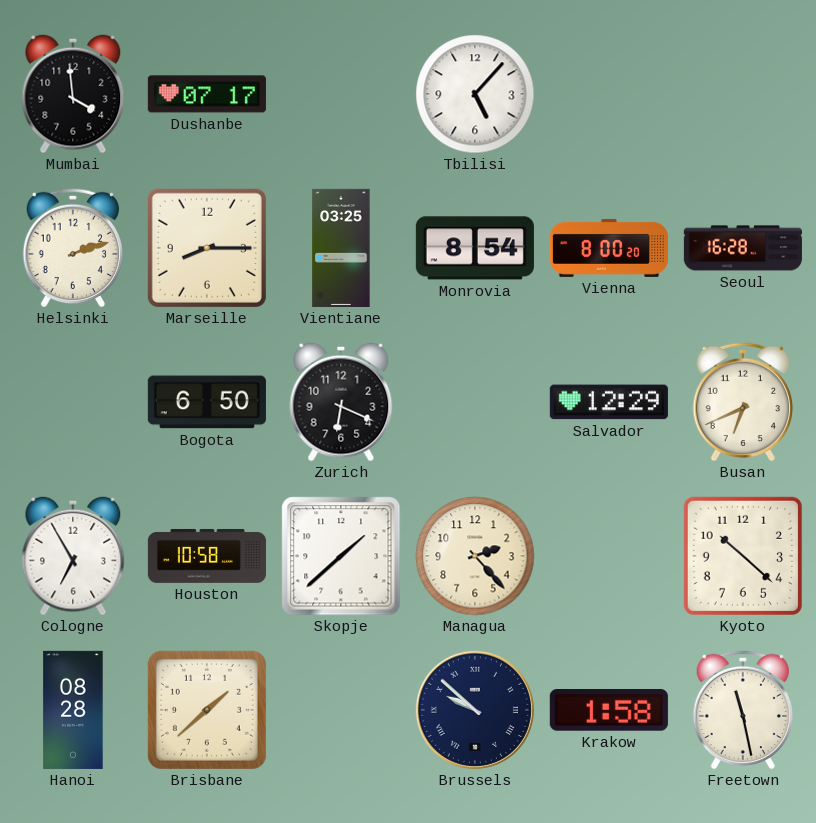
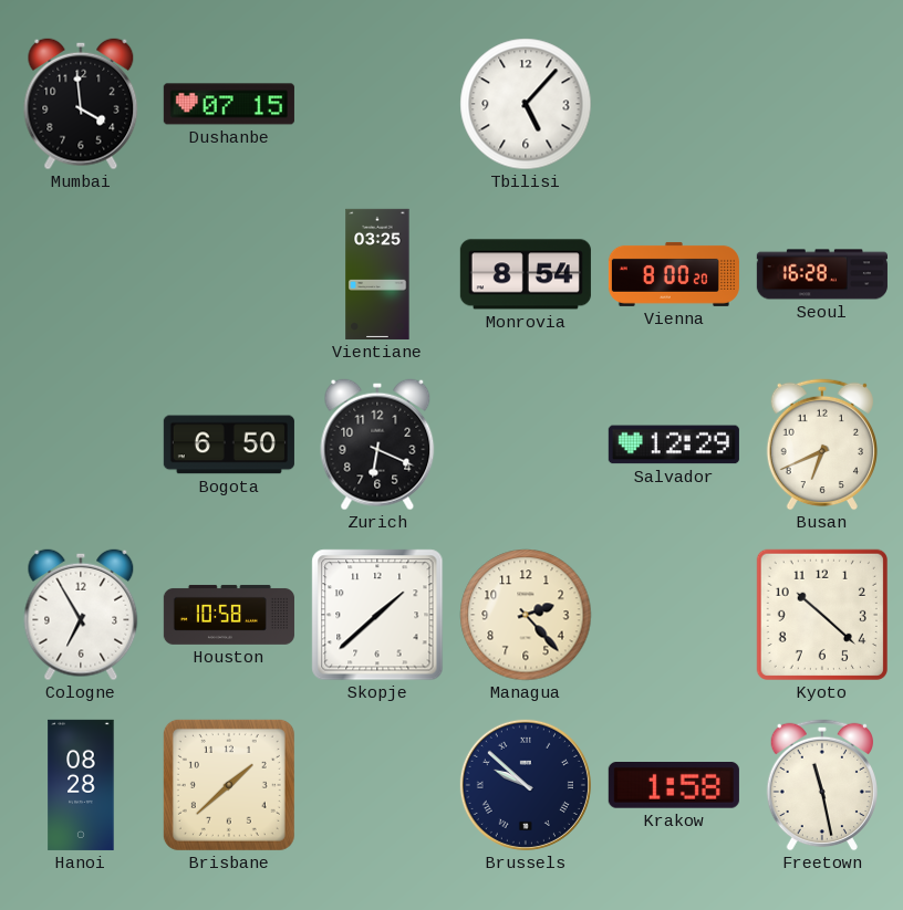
Dushanbe: 07:17 -> 07:15 (229, 104)
Helsinki: 2:12 -> none (72, 248)
Marseille: 8:15 -> none (207, 248)
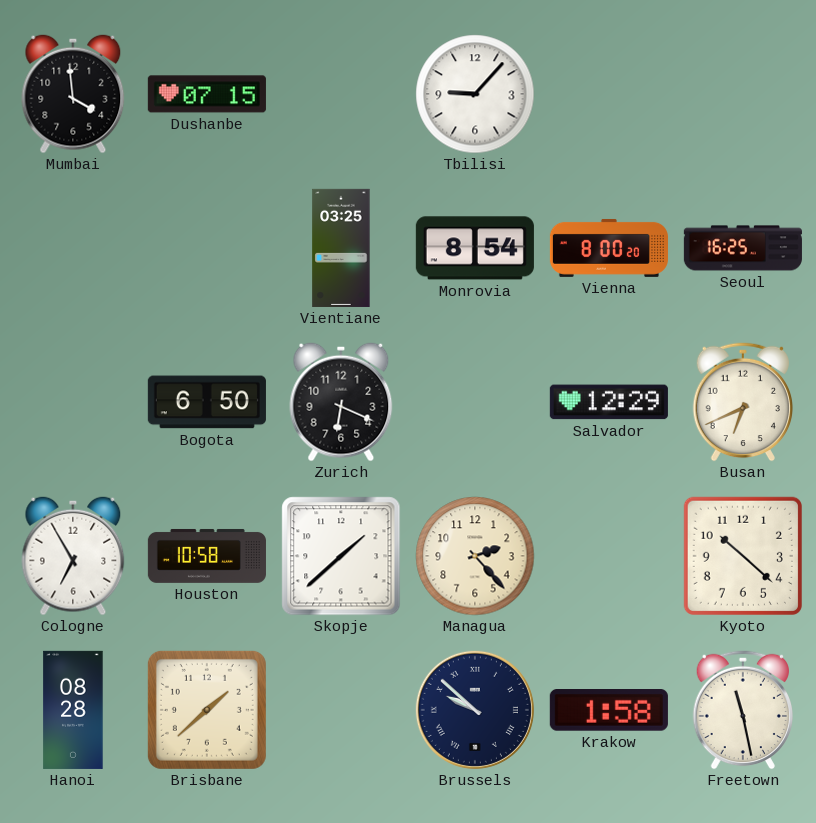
Tbilisi: 5:07 -> 9:07 (475, 94)
Seoul: 16:28 -> 16:25 (743, 248)
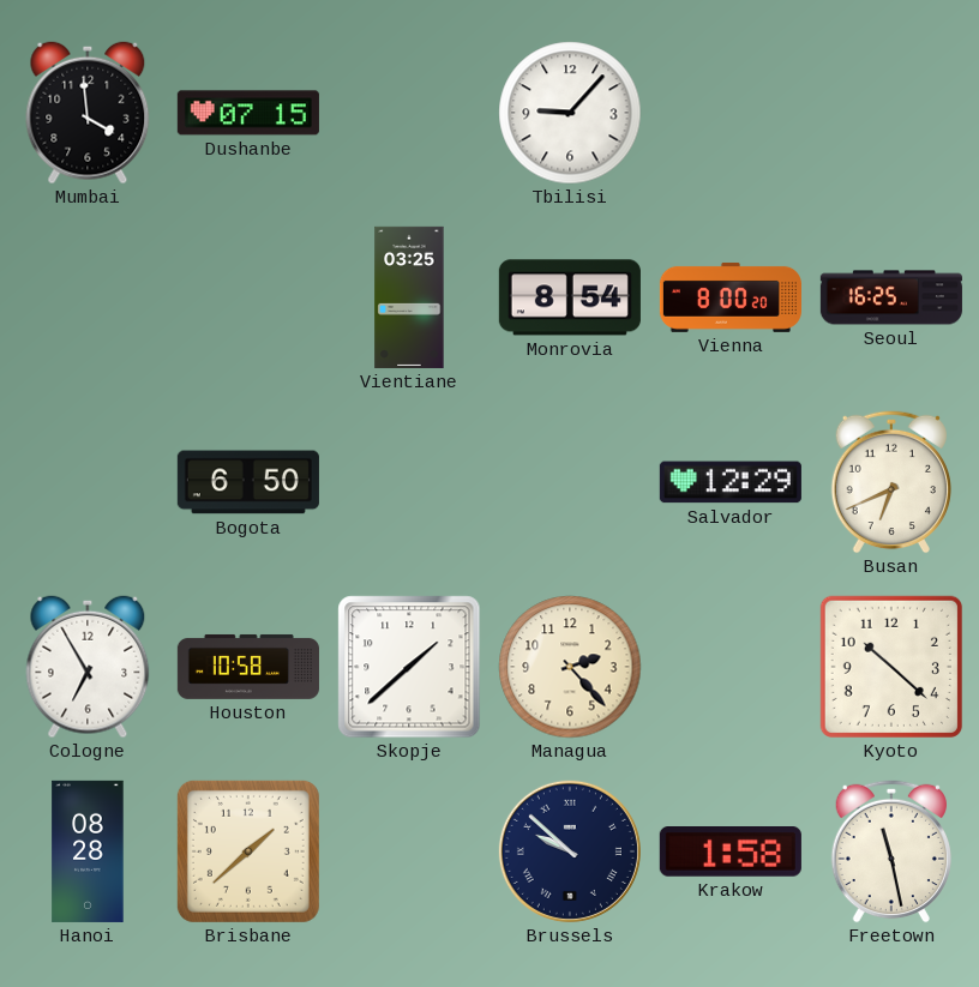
Zurich: 6:19 -> none (341, 402)
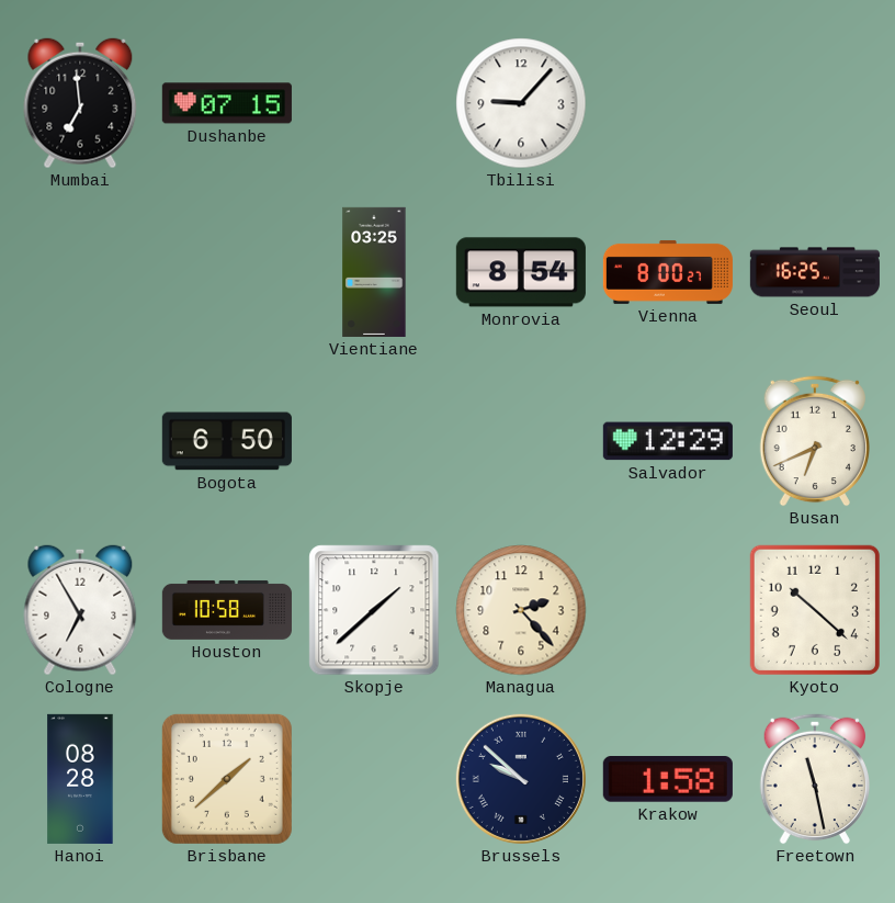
Mumbai: 3:59 -> 6:59 (80, 103)
Vienna: 8:00:20 -> 8:00:27 (668, 272)
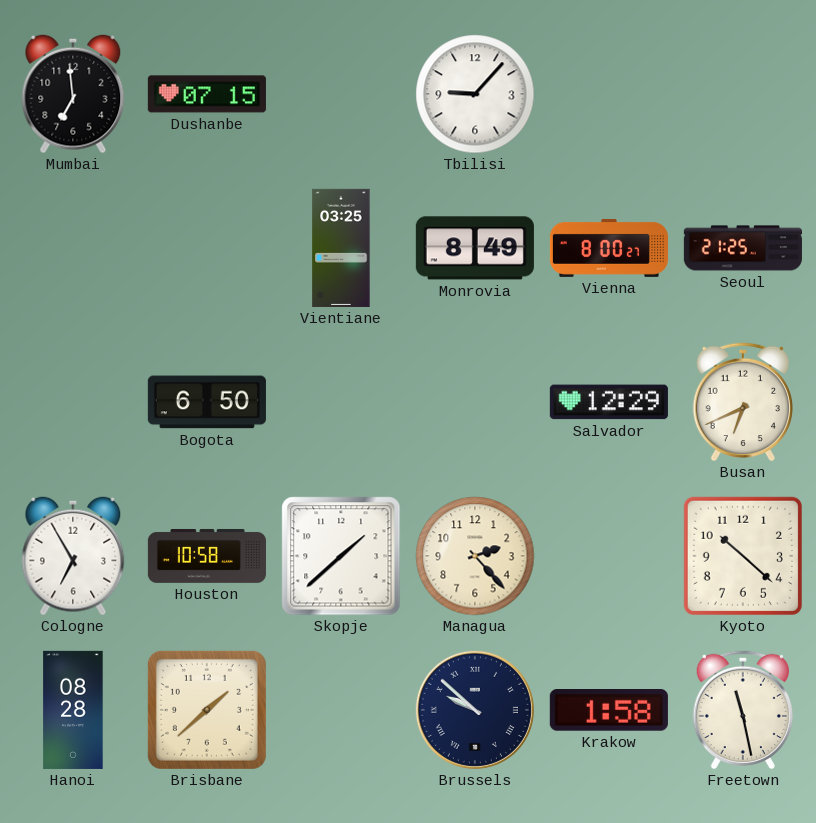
Monrovia: 8:54 -> 8:49 (475, 248)
Seoul: 16:25 -> 21:25 (743, 248)
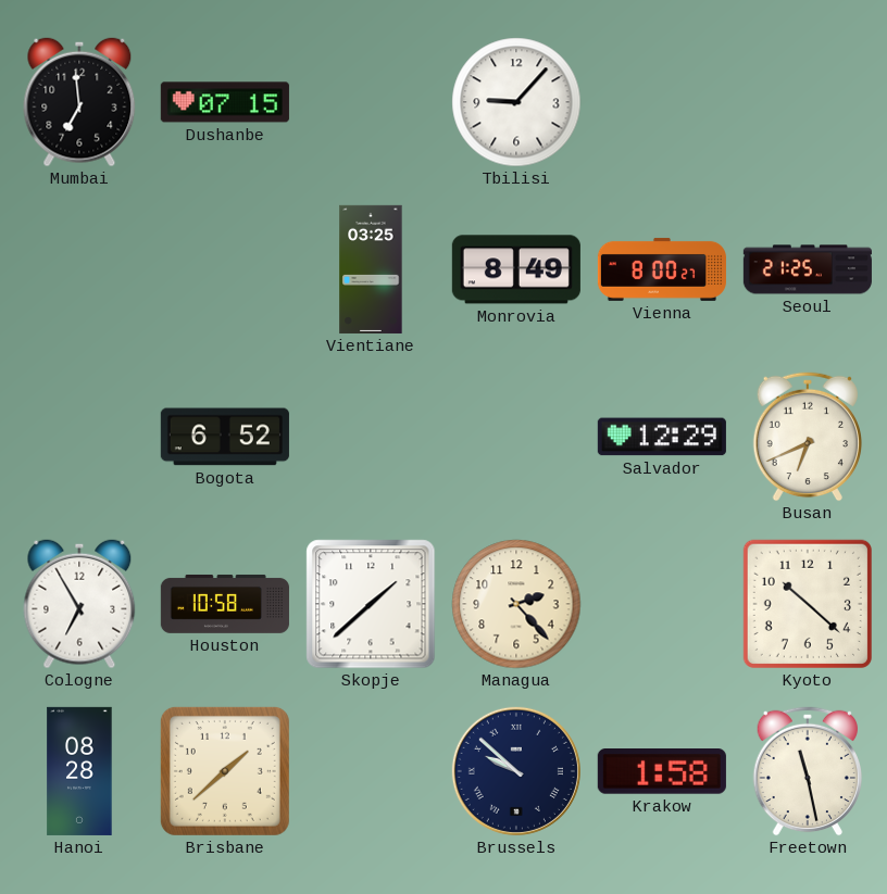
Bogota: 6:50 -> 6:52 (225, 437)
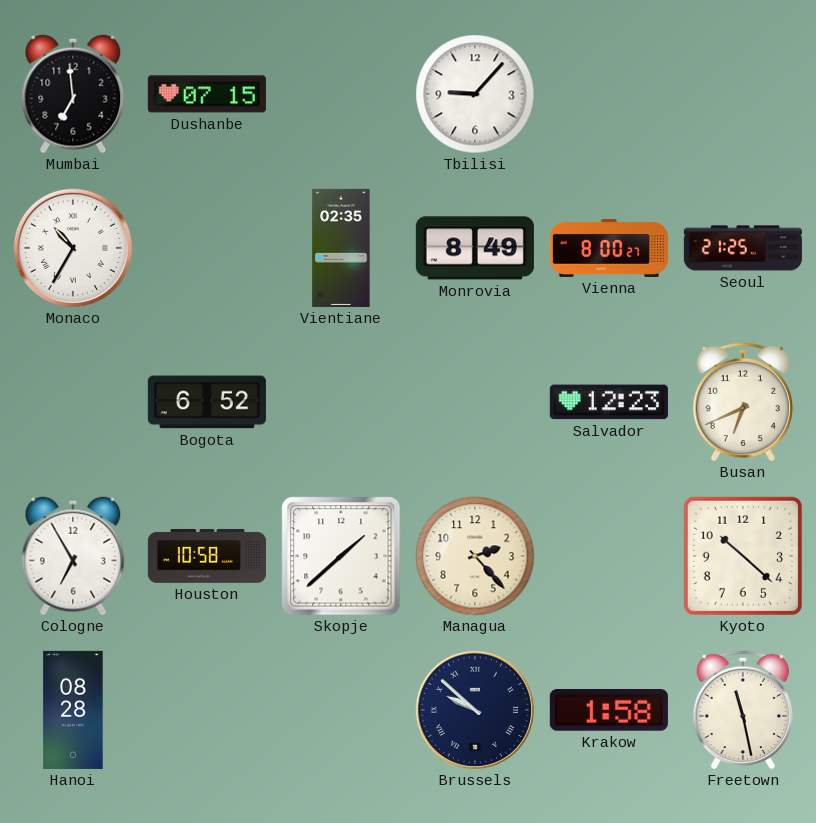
Monaco: none -> 10:35 (73, 248)
Vientiane: 03:25 -> 02:35 (341, 248)
Salvador: 12:29 -> 12:23 (609, 402)
Brisbane: 1:38 -> none (225, 771)
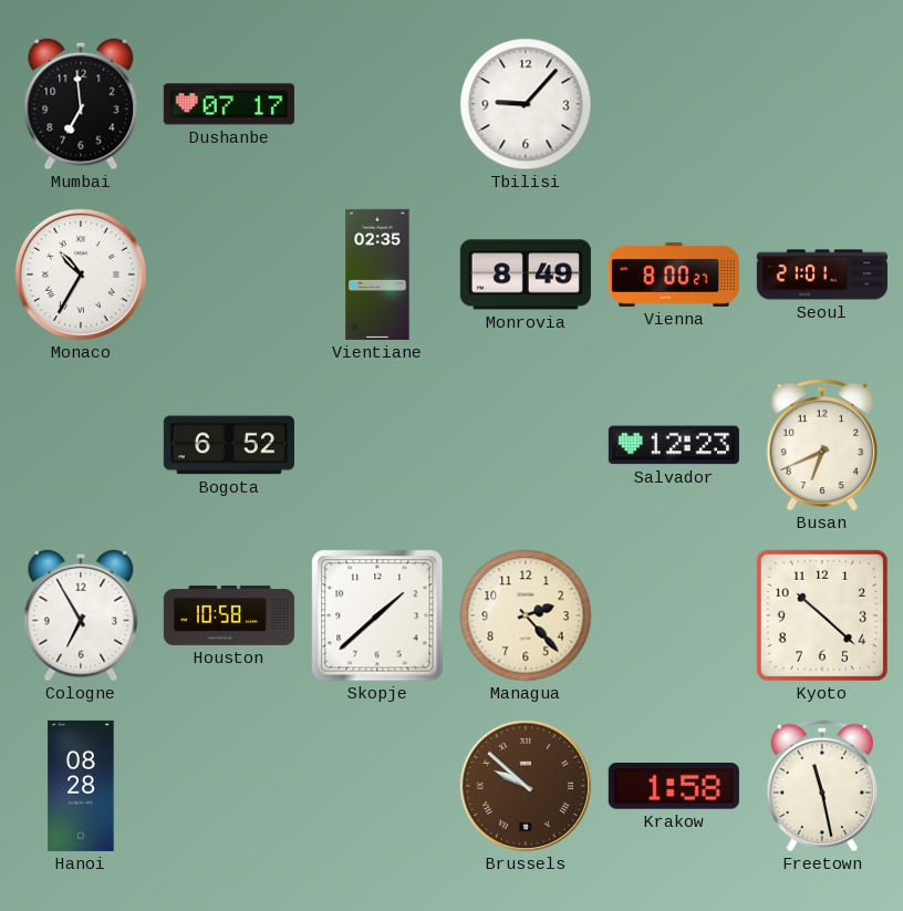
Dushanbe: 07:15 -> 07:17 (229, 104)
Seoul: 21:25 -> 21:01 (822, 275)
Brussels dial: navy -> brown (526, 786)
